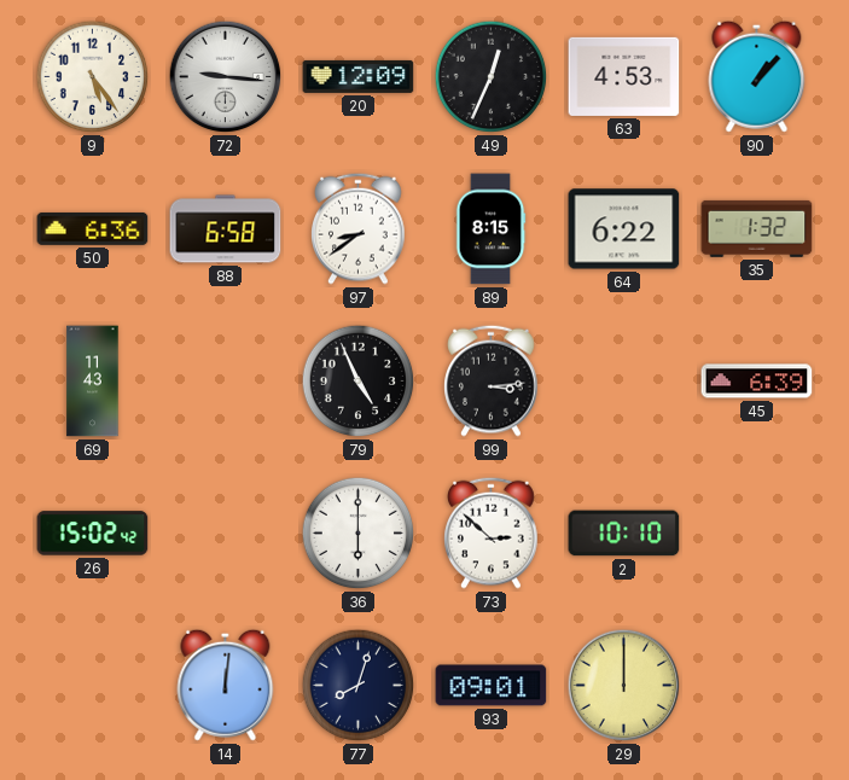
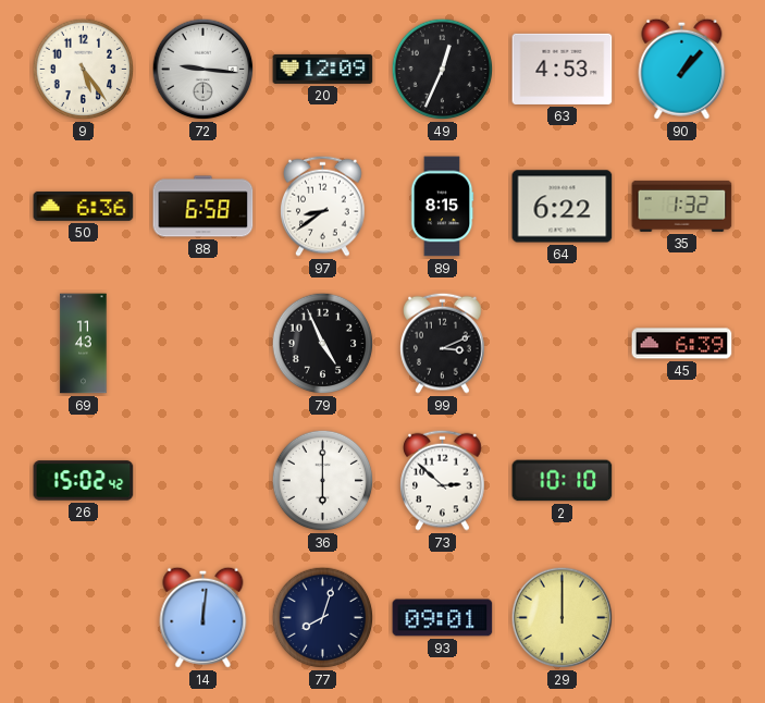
99: 3:14 -> 3:11 (443, 343)
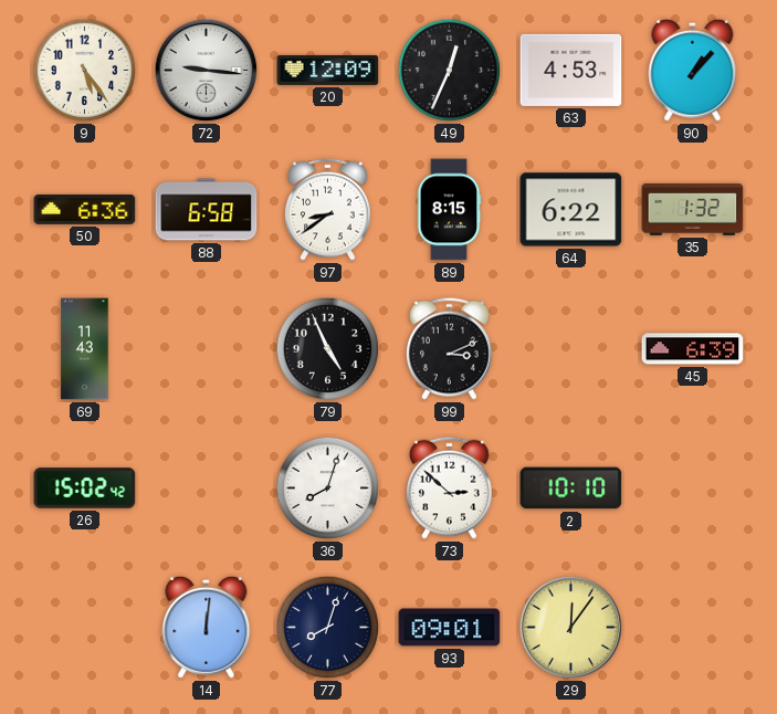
36: 6:00 -> 8:03 (328, 489)
29: 12:00 -> 12:06 (571, 628)
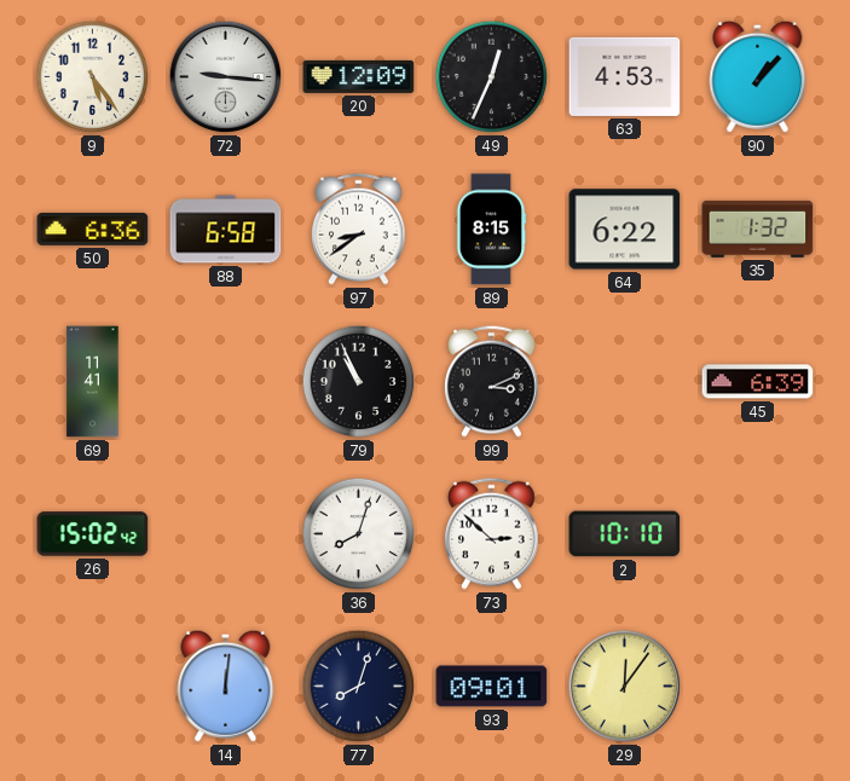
69: 11:43 -> 11:41 (93, 382)
79: 4:56 -> 10:56 (359, 382)
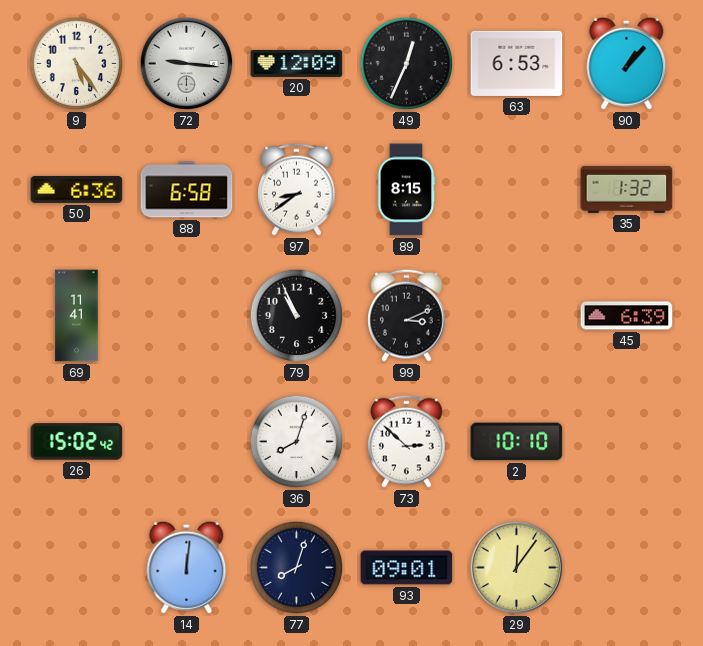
63: 4:53 -> 6:53 (517, 63)
64: 6:22 -> none (625, 230)
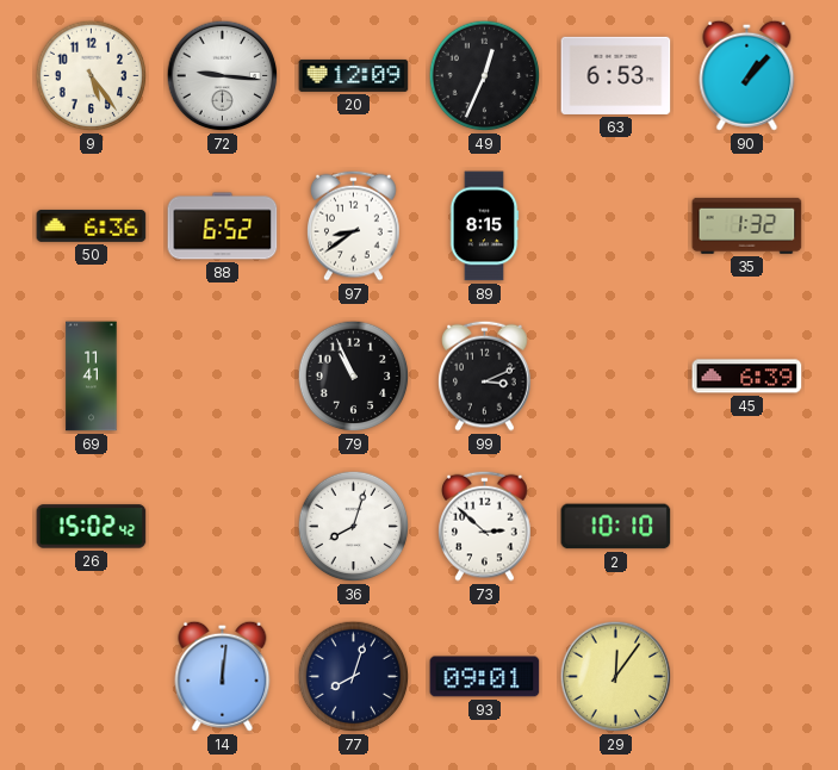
88: 6:58 -> 6:52 (223, 226)
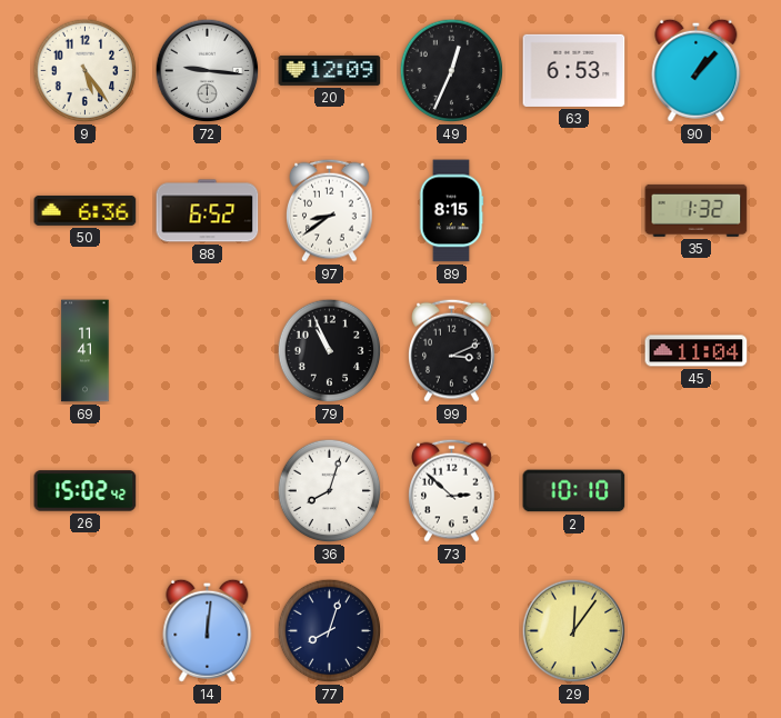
45: 6:39 -> 11:04 (697, 351)
93: 09:01 -> none (485, 677)
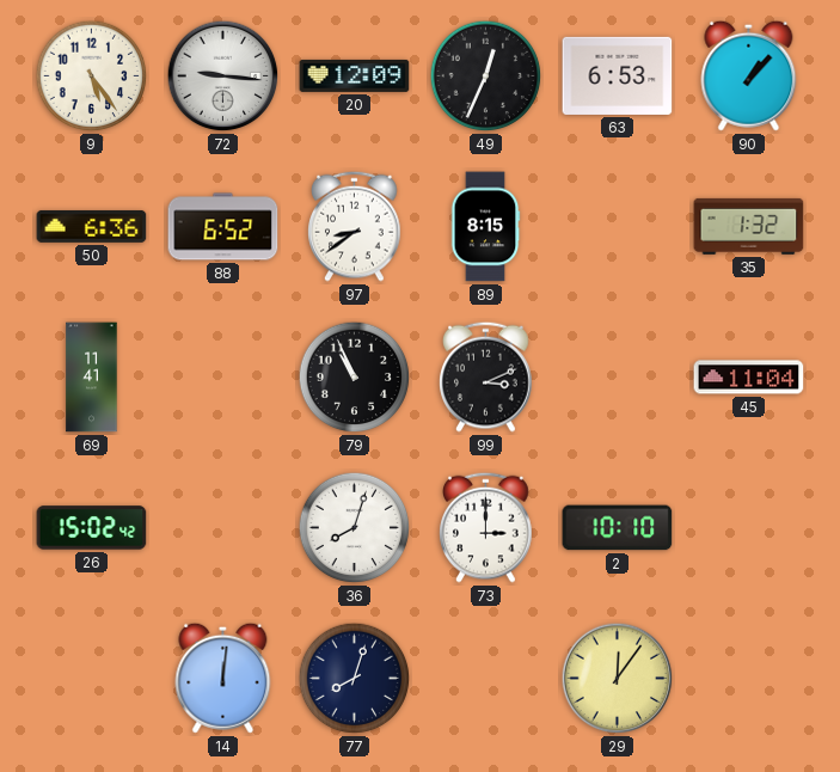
73: 2:52 -> 3:00 (486, 527)
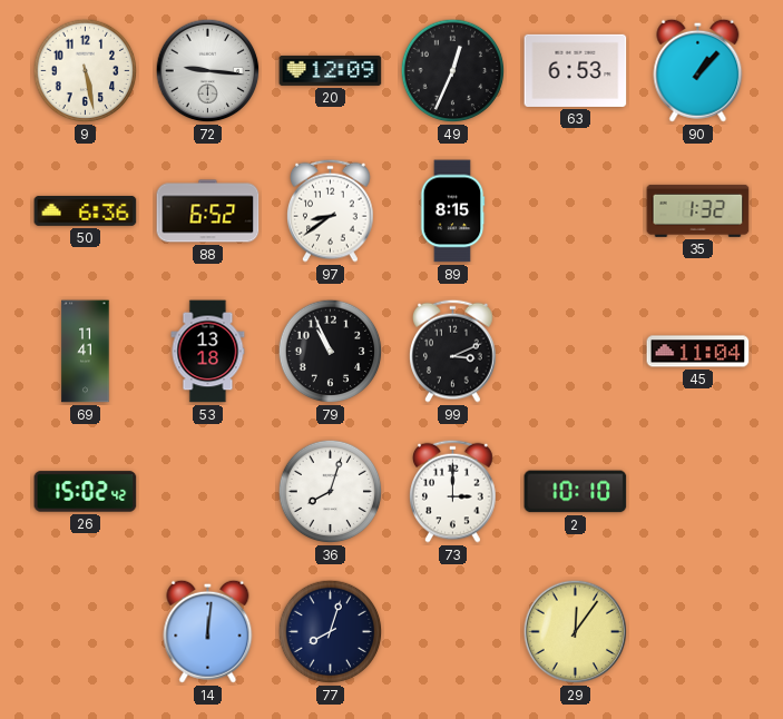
9: 5:24 -> 5:28 (86, 71)
53: none -> 13:18 (208, 352)
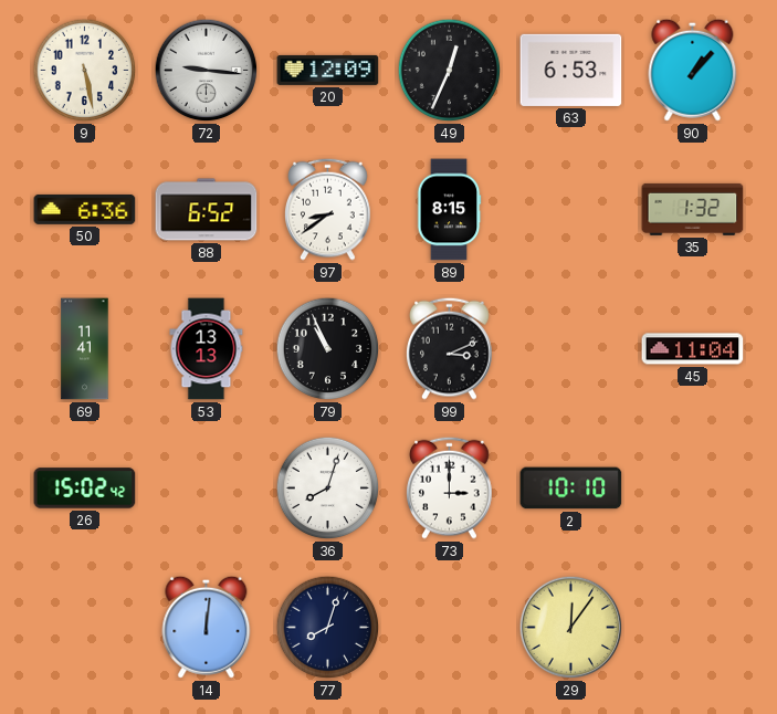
53: 13:18 -> 13:13 (207, 349)
